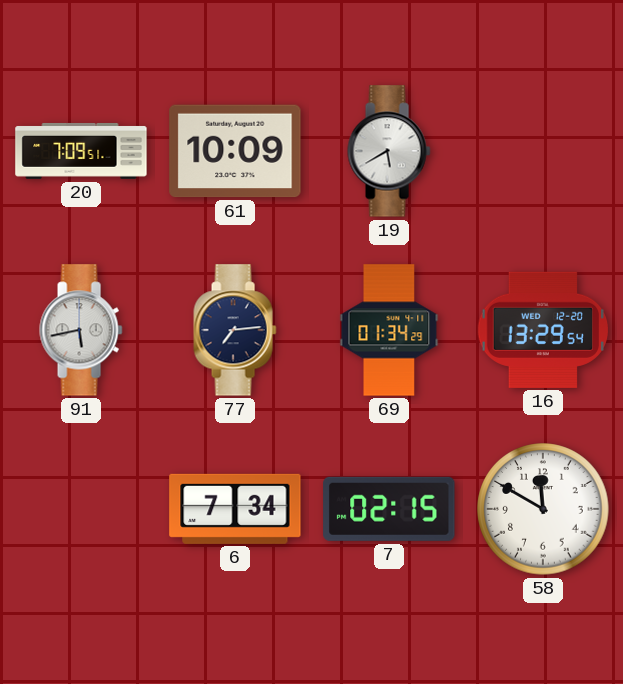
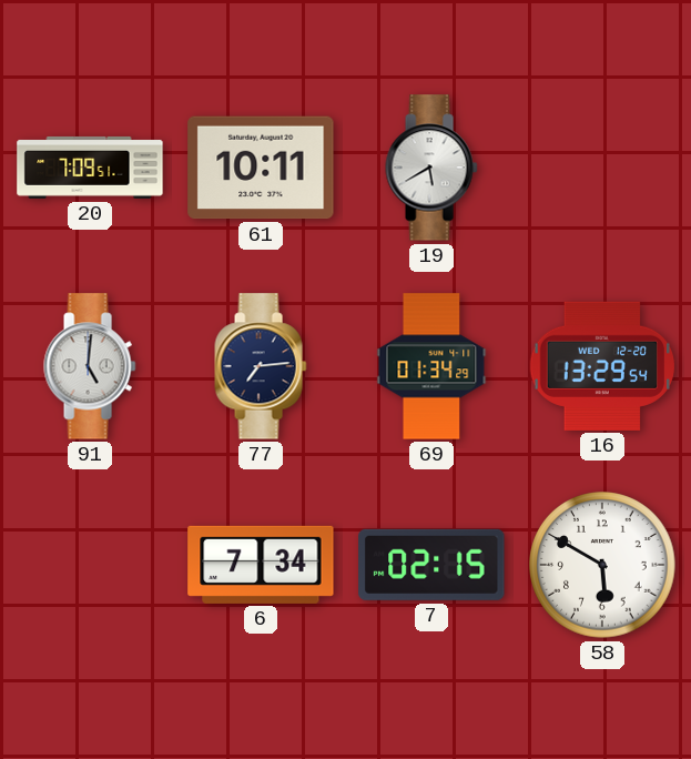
61: 10:09 -> 10:11 (261, 168)
91: 5:43 -> 5:01 (90, 366)
58: 11:50 -> 5:50 (602, 565)
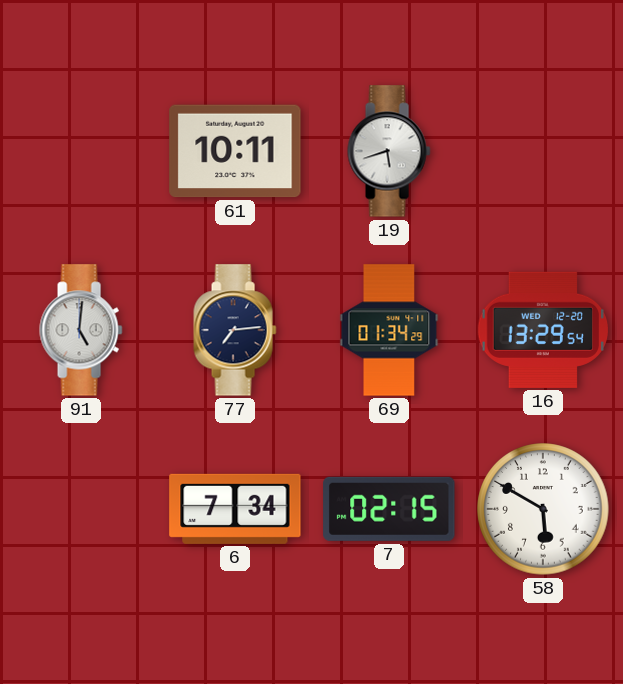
20: 7:09 -> none (90, 168)
19: 5:40 -> 5:42 (389, 151)
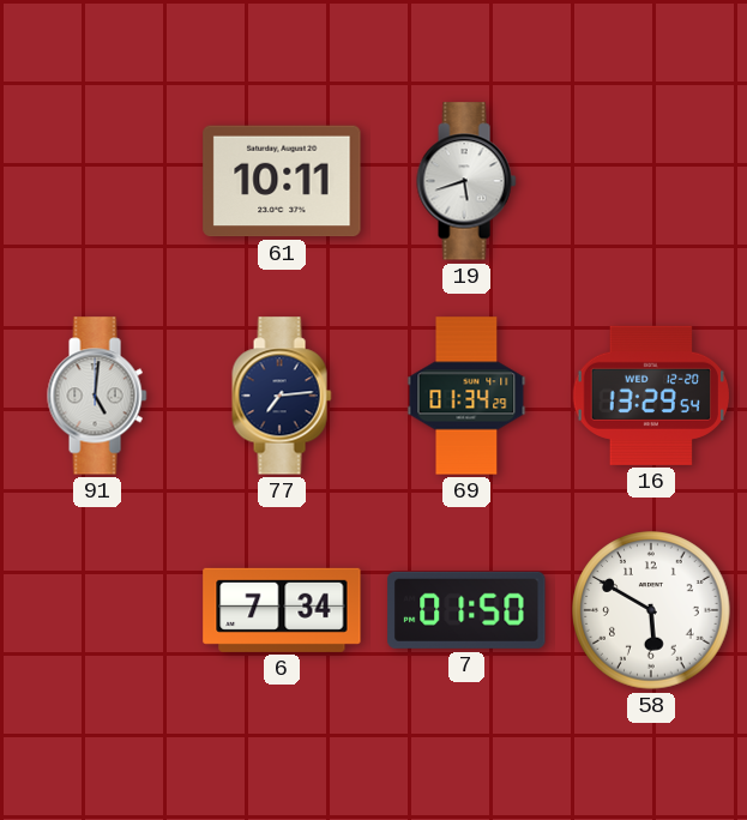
7: 02:15 -> 01:50 (466, 610)
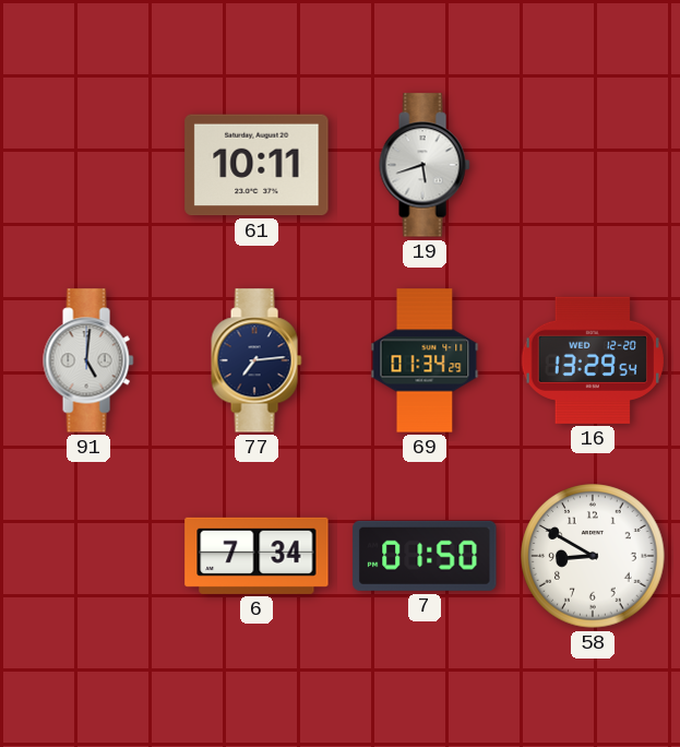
58: 5:50 -> 8:50 (593, 556)
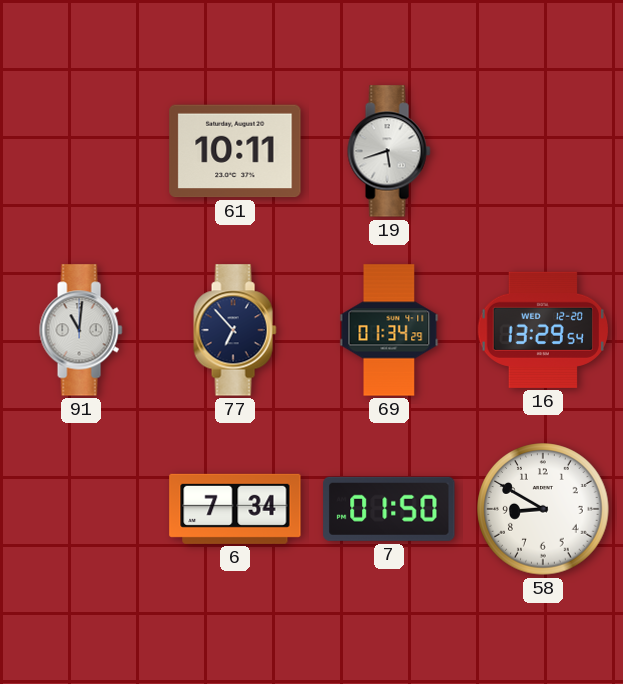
91: 5:01 -> 11:01 (81, 330)
77: 7:14 -> 6:53 (235, 330)
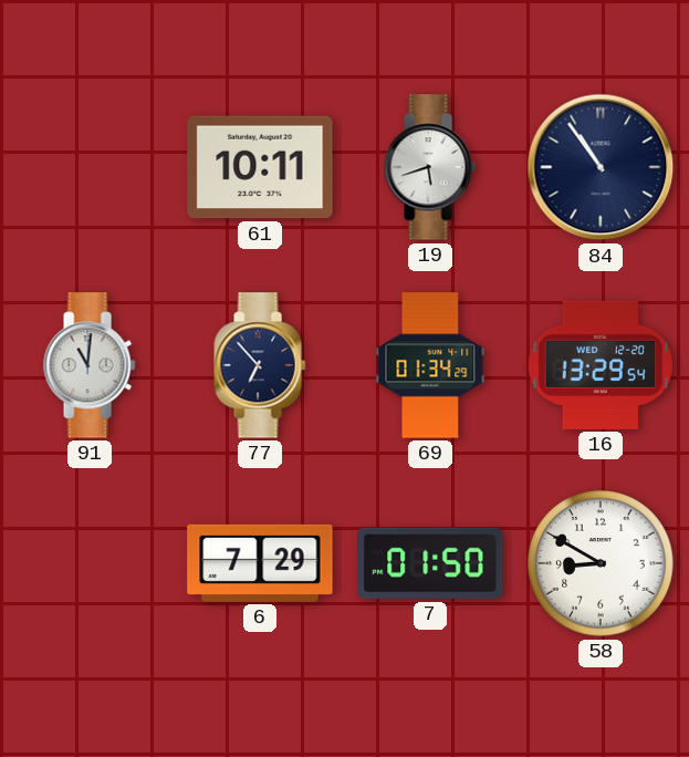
84: none -> 10:54 (601, 167)
6: 7:34 -> 7:29 (260, 563)
